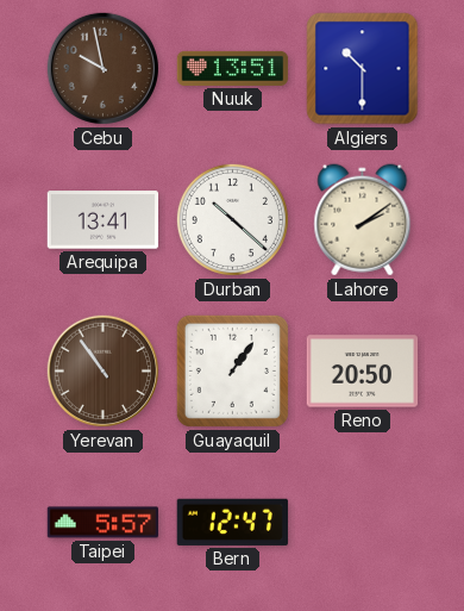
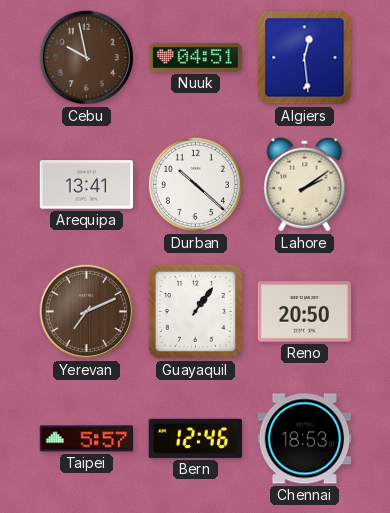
Nuuk: 13:51 -> 04:51 (196, 57)
Algiers: 10:30 -> 12:29 (305, 58)
Yerevan: 10:54 -> 7:11 (86, 311)
Bern: 12:47 -> 12:46 (195, 438)
Chennai: none -> 18:53 (305, 439)
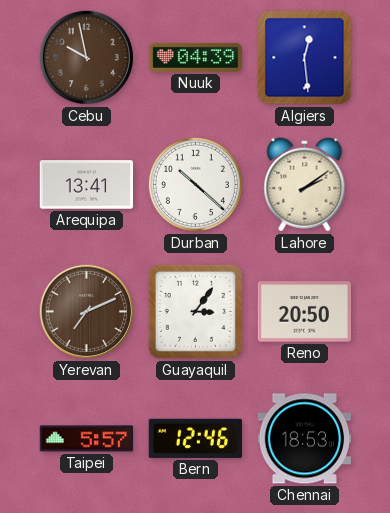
Nuuk: 04:51 -> 04:39 (196, 57)
Guayaquil: 1:06 -> 3:06 (195, 311)
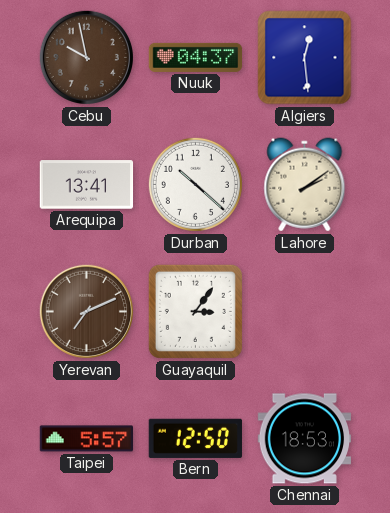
Nuuk: 04:39 -> 04:37 (196, 57)
Reno: 20:50 -> none (305, 312)
Bern: 12:46 -> 12:50 (195, 438)
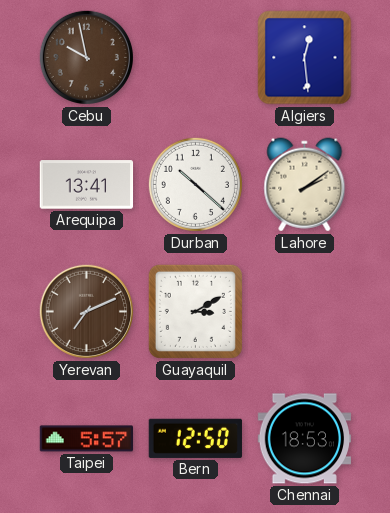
Nuuk: 04:37 -> none (196, 57)
Guayaquil: 3:06 -> 3:10 (195, 311)
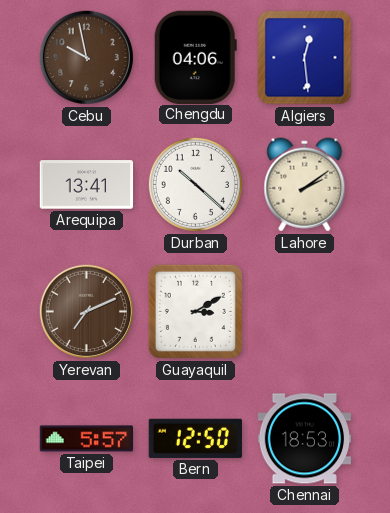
Chengdu: none -> 04:06 (195, 57)
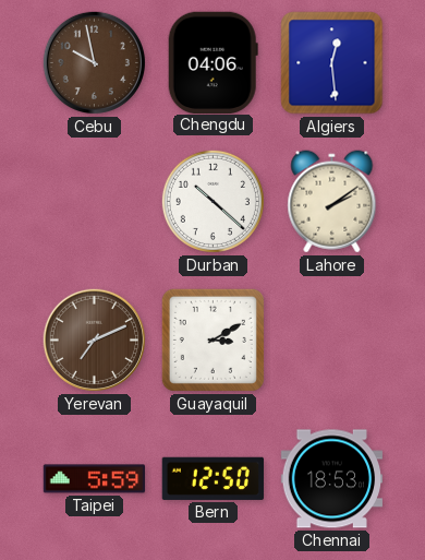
Arequipa: 13:41 -> none (87, 185)
Taipei: 5:57 -> 5:59 (95, 479)
